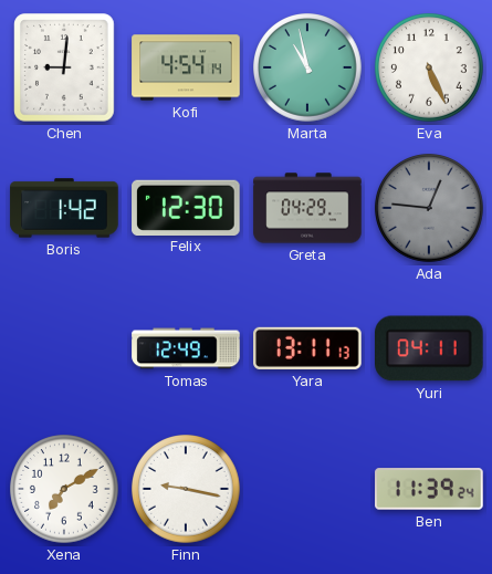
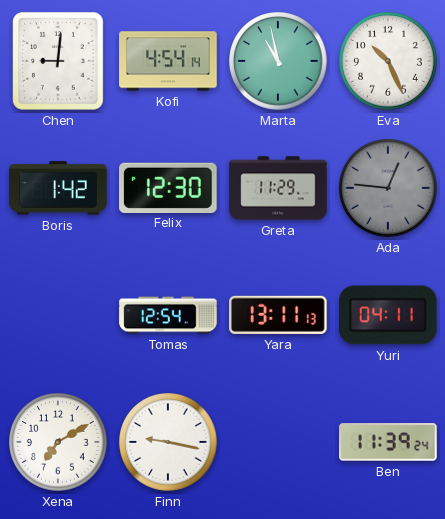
Eva: 5:26 -> 10:26 (388, 61)
Greta: 04:29 -> 11:29 (278, 188)
Tomas: 12:49 -> 12:54 (168, 315)
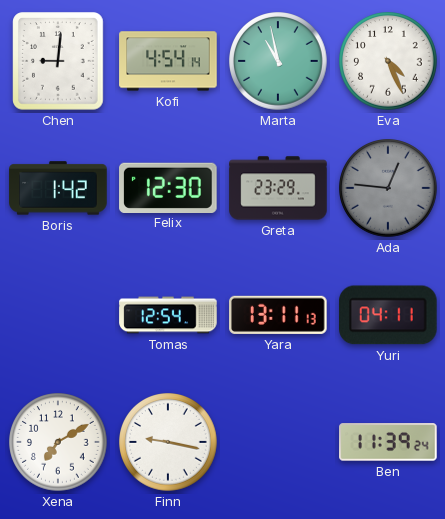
Eva: 10:26 -> 4:26 (388, 61)
Greta: 11:29 -> 23:29 (278, 188)
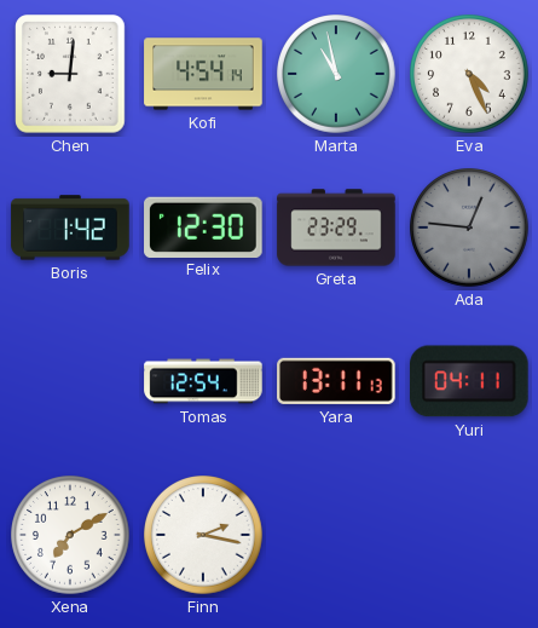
Finn: 9:17 -> 2:17 (203, 535)
Ben: 11:39 -> none (388, 442)
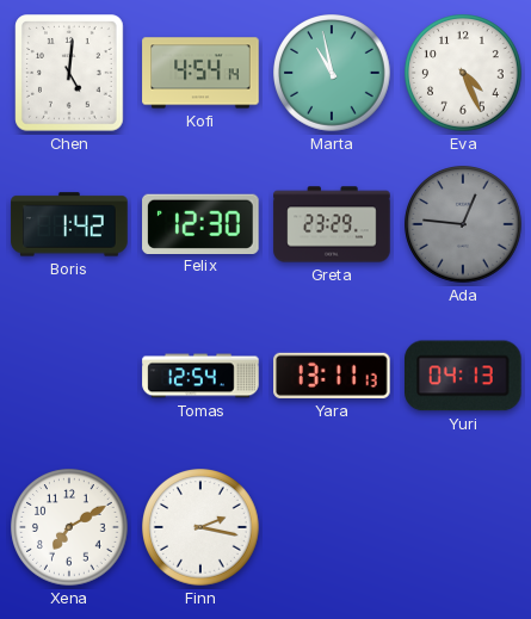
Chen: 9:01 -> 5:01 (69, 73)
Yuri: 04:11 -> 04:13 (464, 376)
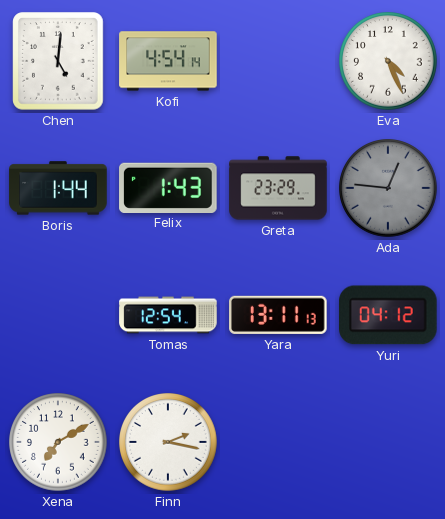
Marta: 10:58 -> none (332, 73)
Boris: 1:42 -> 1:44 (58, 188)
Felix: 12:30 -> 1:43 (168, 187)
Yuri: 04:13 -> 04:12 (389, 315)
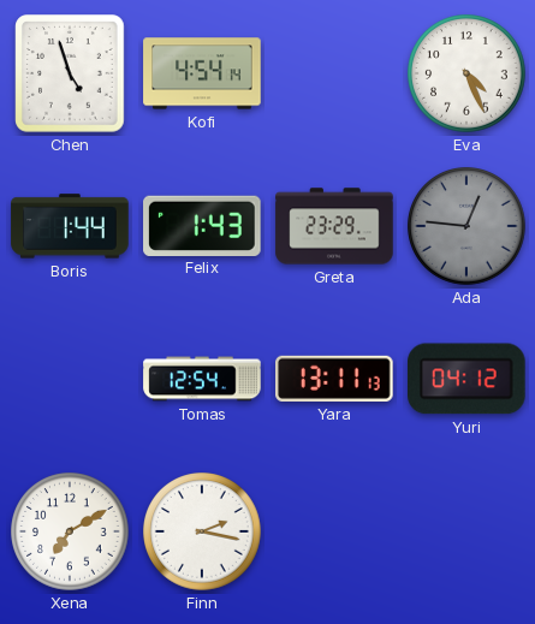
Chen: 5:01 -> 4:57 (70, 73)
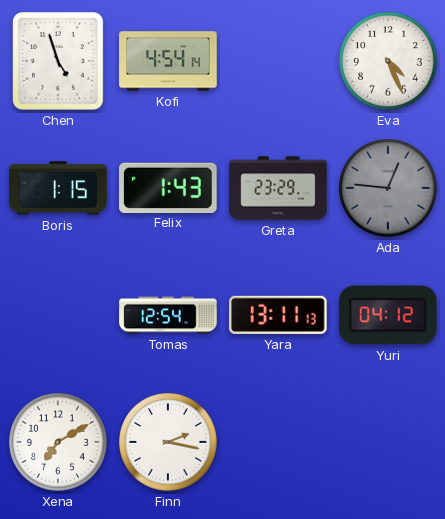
Boris: 1:44 -> 1:15 (58, 188)
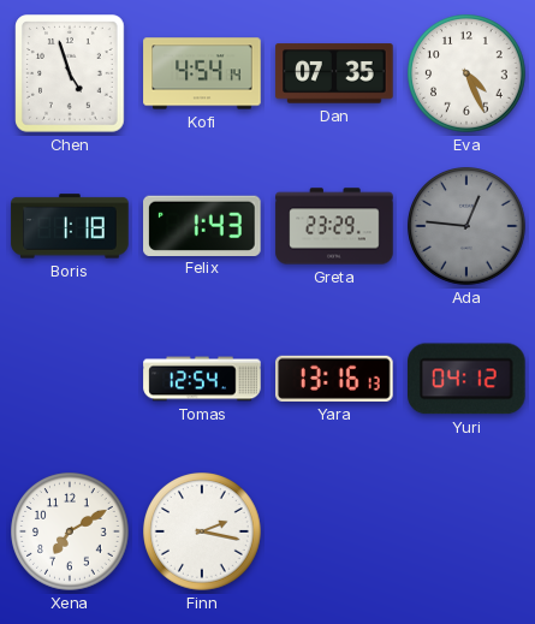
Dan: none -> 07:35 (334, 73)
Boris: 1:15 -> 1:18 (70, 226)
Yara: 13:11 -> 13:16 (334, 379)
